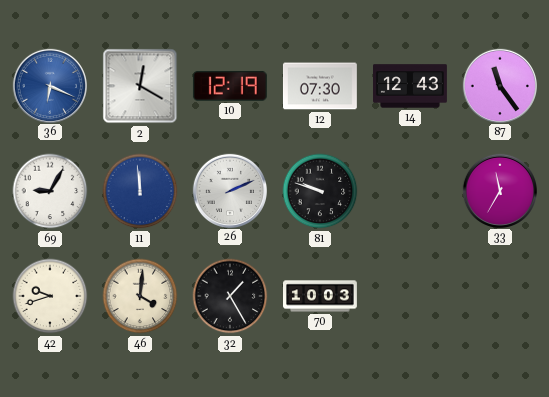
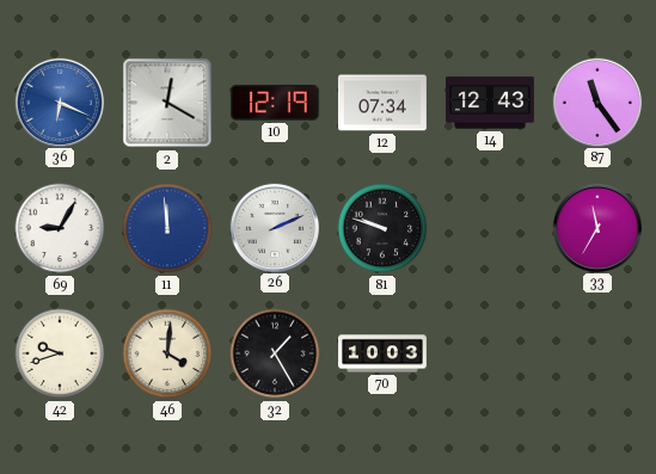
12: 07:30 -> 07:34 (382, 103)
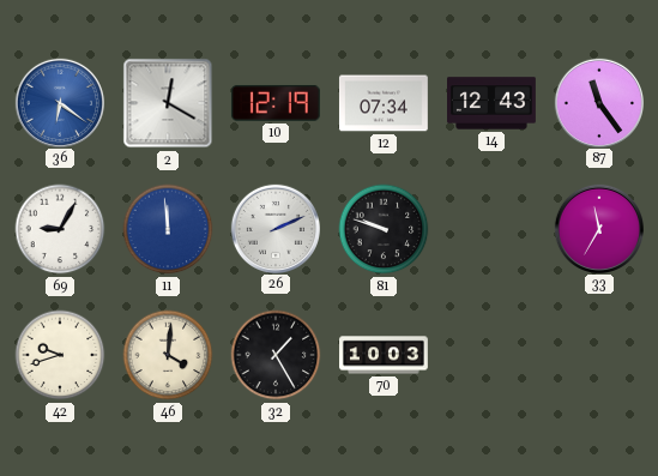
36: 6:19 -> 6:21 (59, 102)
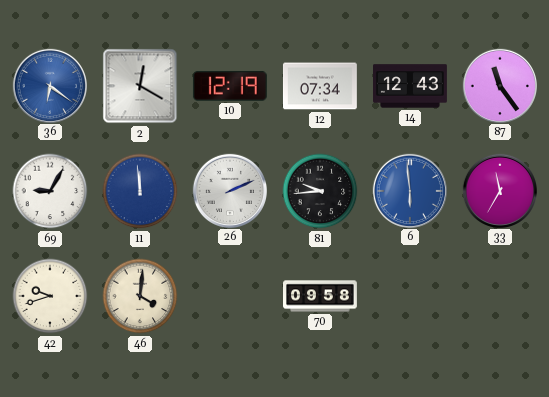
81: 9:48 -> 9:44 (320, 191)
6: none -> 5:59 (409, 190)
32: 1:25 -> none (276, 355)
70: 10:03 -> 09:58 (321, 296)
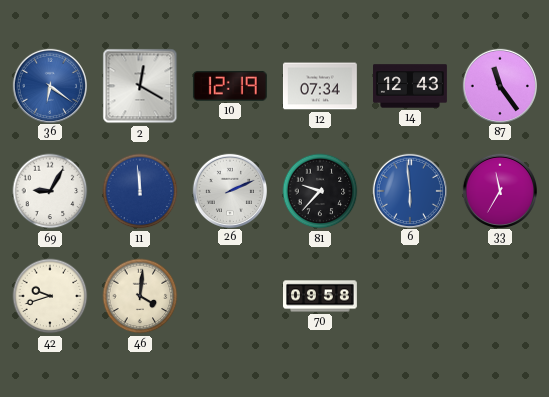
81: 9:44 -> 9:37 (320, 191)
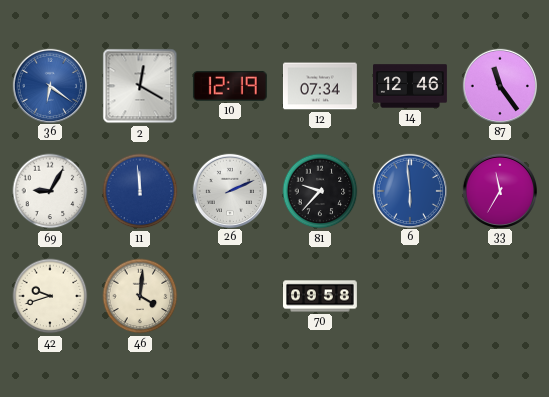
14: 12:43 -> 12:46 (411, 86)
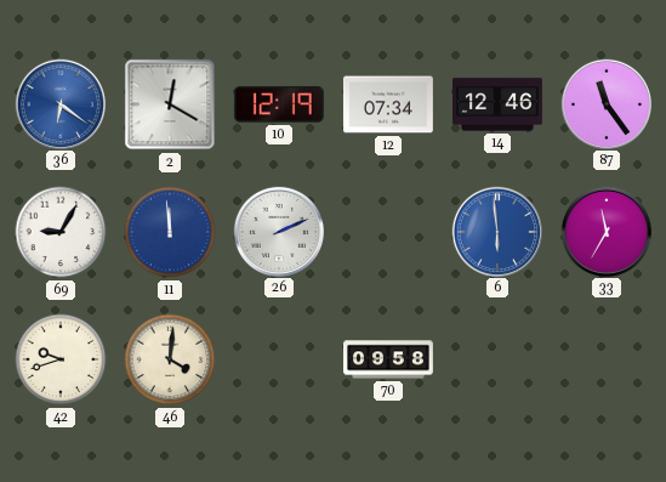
81: 9:37 -> none (320, 191)
